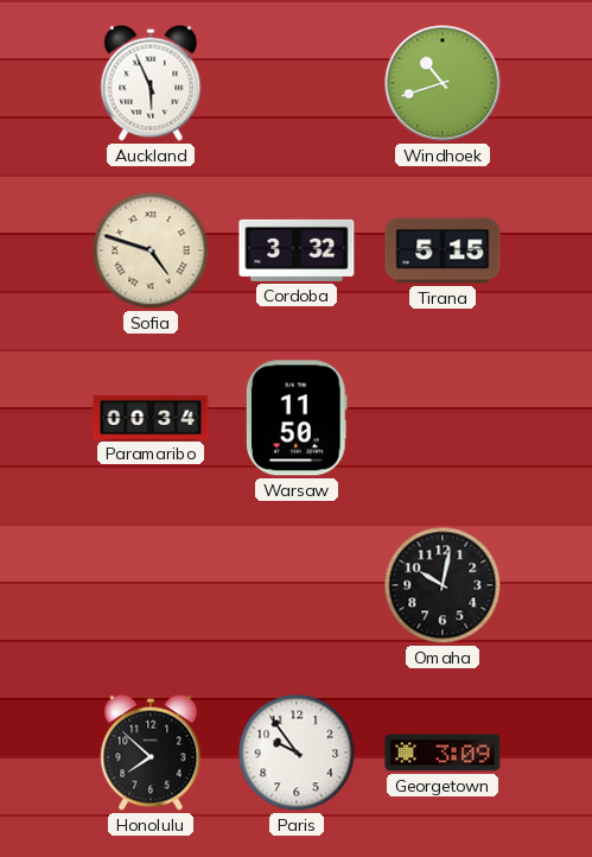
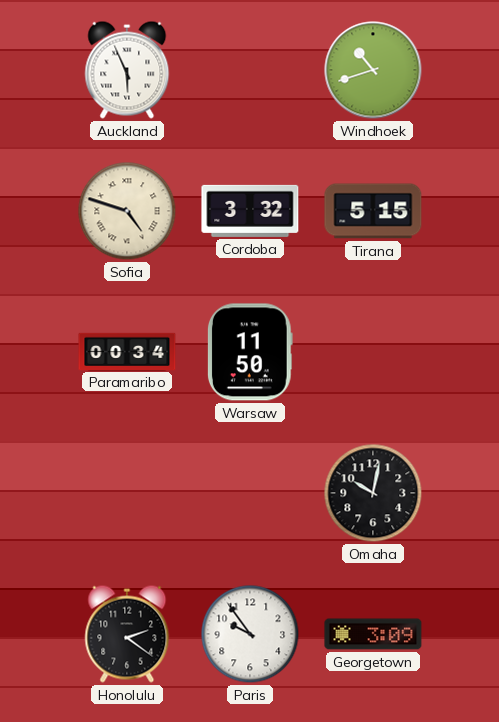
Honolulu: 7:52 -> 2:21 (127, 634)
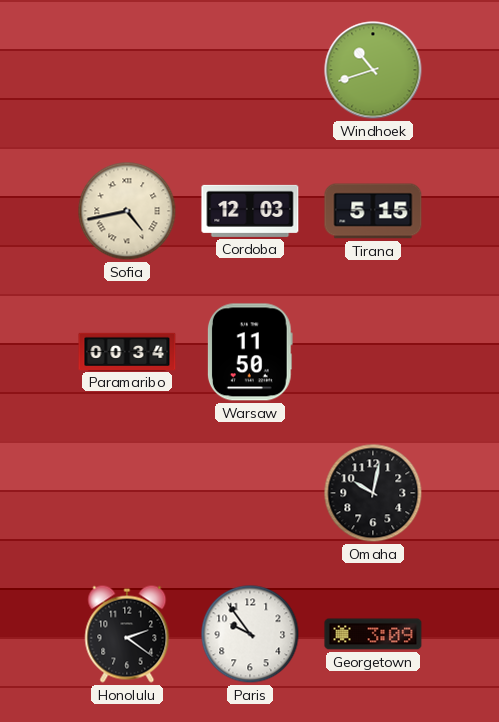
Auckland: 5:56 -> none (127, 70)
Sofia: 4:48 -> 4:43 (127, 211)
Cordoba: 3:32 -> 12:03 (250, 211)
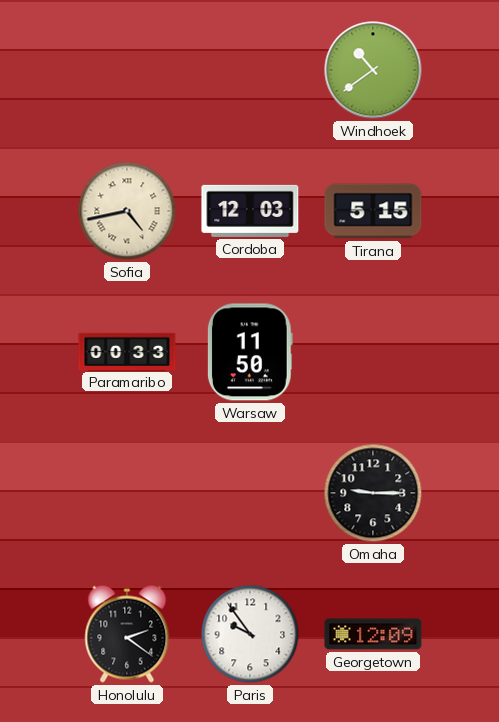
Windhoek: 10:42 -> 10:39 (373, 70)
Paramaribo: 00:34 -> 00:33 (127, 351)
Omaha: 10:02 -> 9:15 (373, 493)
Georgetown: 3:09 -> 12:09 (373, 634)
